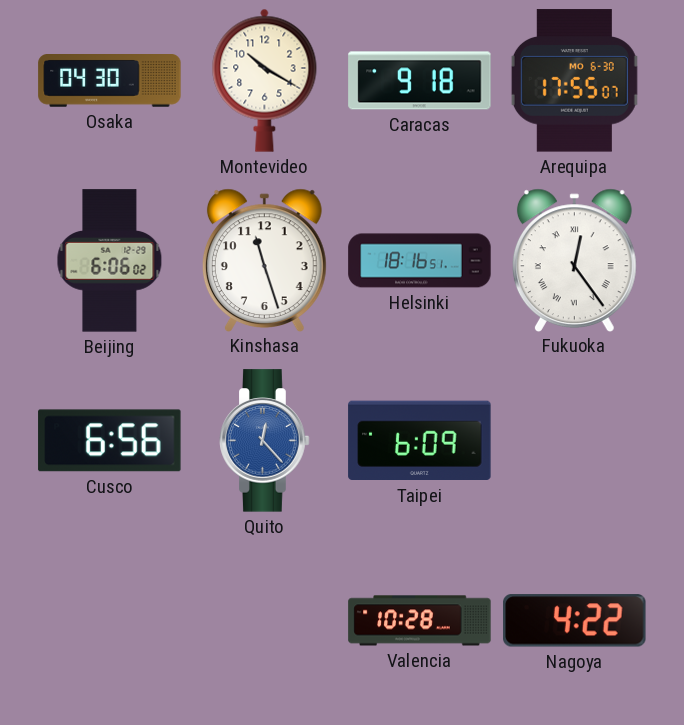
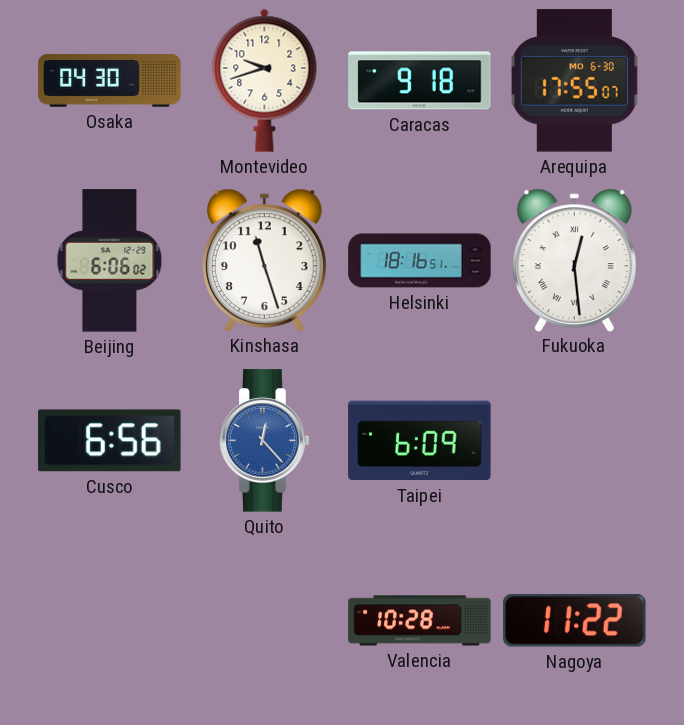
Montevideo: 10:20 -> 9:42 (265, 80)
Fukuoka: 12:24 -> 12:29 (574, 260)
Nagoya: 4:22 -> 11:22 (575, 621)
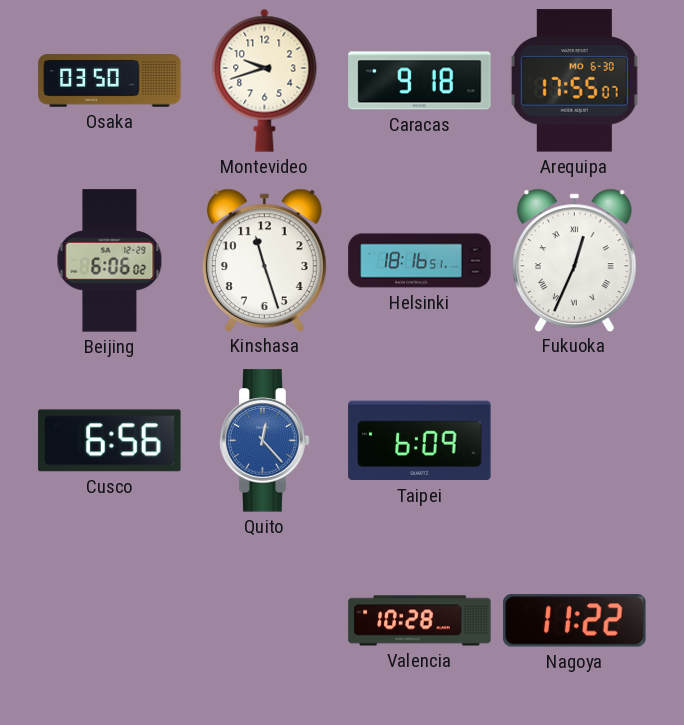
Osaka: 04:30 -> 03:50 (110, 81)
Fukuoka: 12:29 -> 12:34 (574, 260)
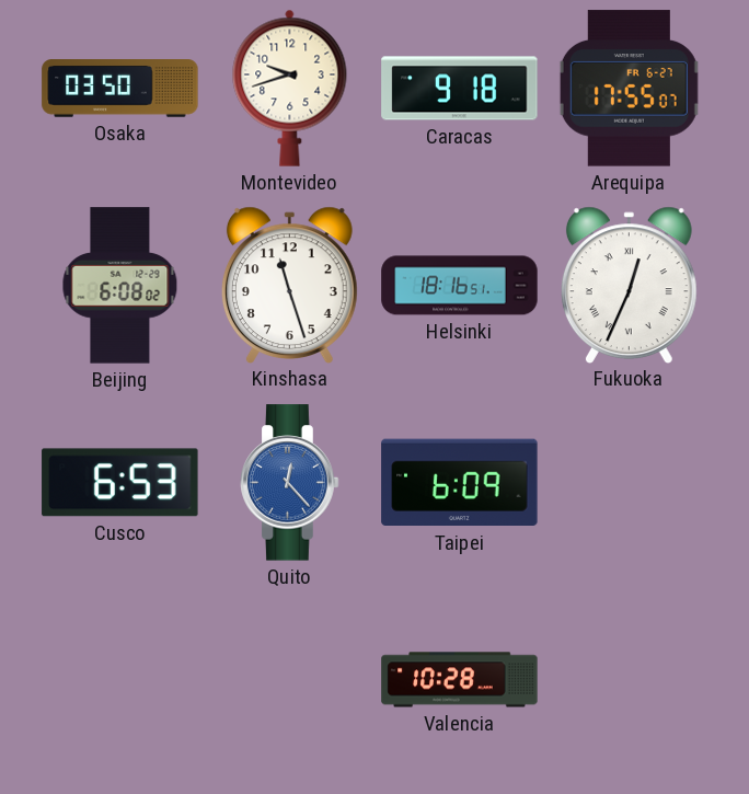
Arequipa date: MO 6-30 -> FR 6-27 (629, 89)
Beijing: 6:06 -> 6:08 (120, 286)
Cusco: 6:56 -> 6:53 (120, 483)
Nagoya: 11:22 -> none (575, 621)
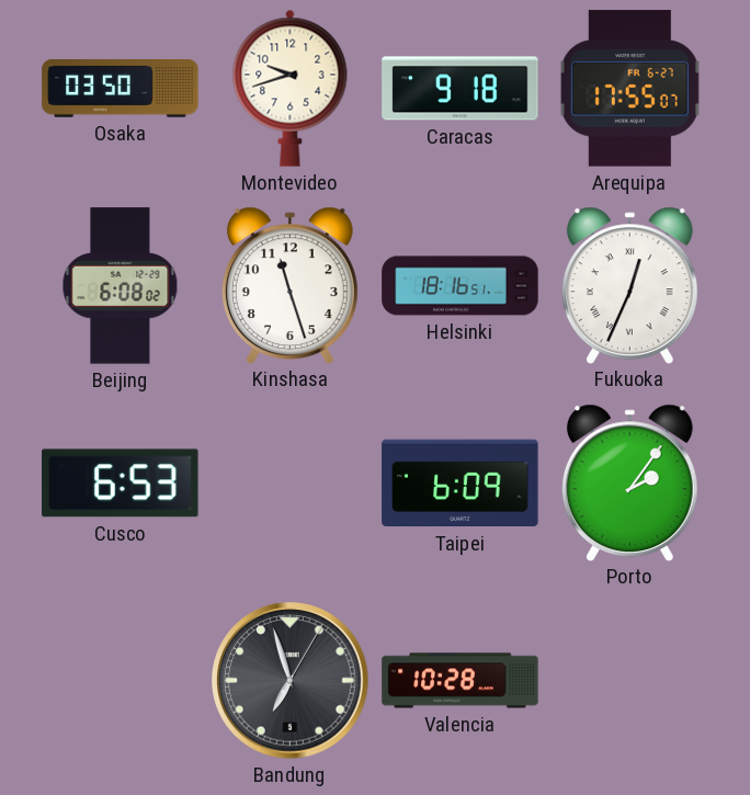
Quito: 12:23 -> none (290, 483)
Porto: none -> 2:06 (629, 482)
Bandung: none -> 6:57 (291, 681)
